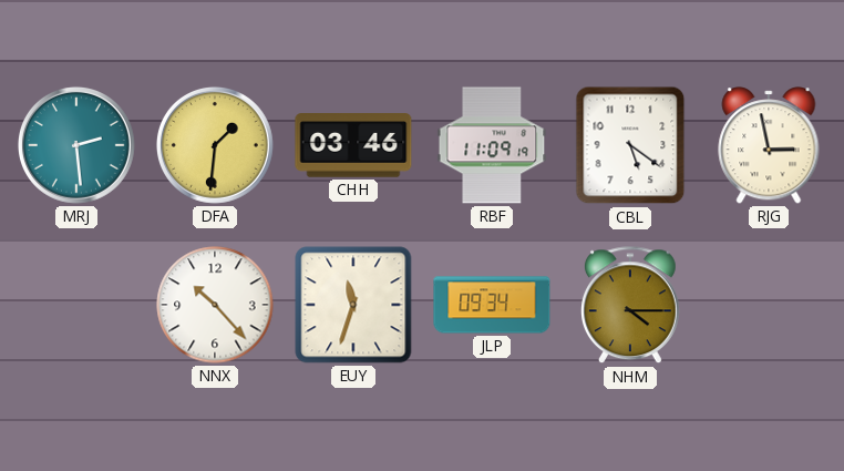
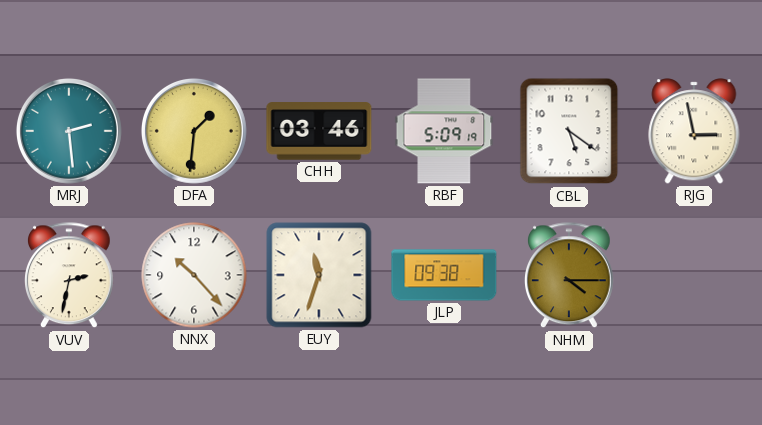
RBF: 11:09 -> 5:09 (444, 131)
VUV: none -> 2:32 (70, 276)
JLP: 09:34 -> 09:38 (444, 275)
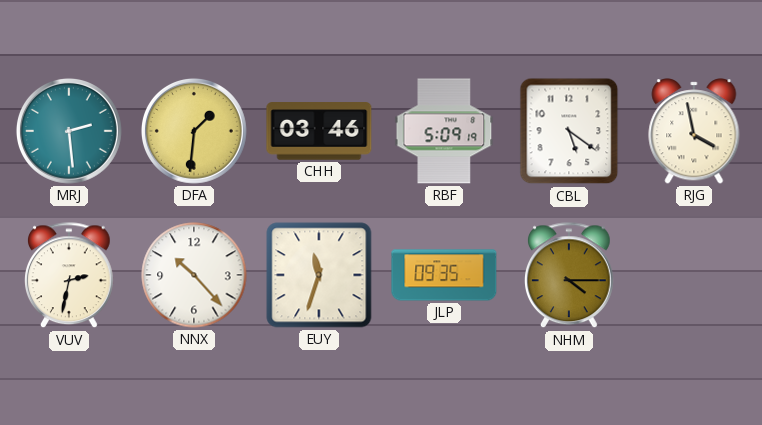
RJG: 2:58 -> 3:58 (694, 131)
JLP: 09:38 -> 09:35 (444, 275)
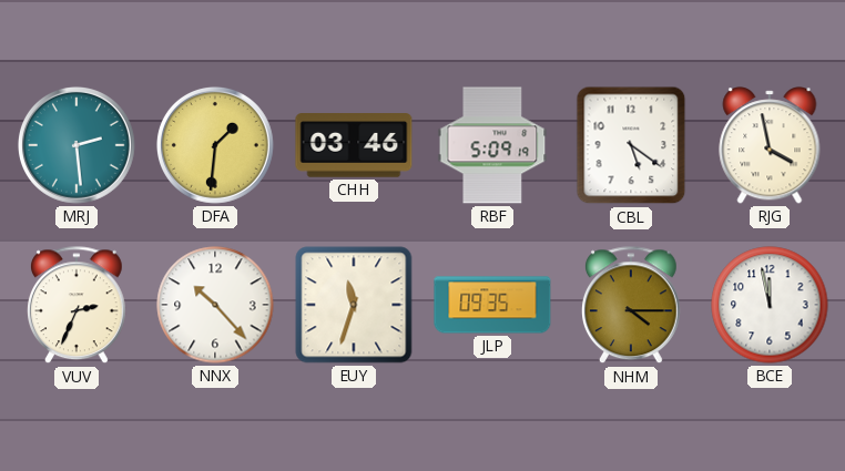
VUV: 2:32 -> 2:34 (78, 306)
BCE: none -> 11:58 (770, 305)
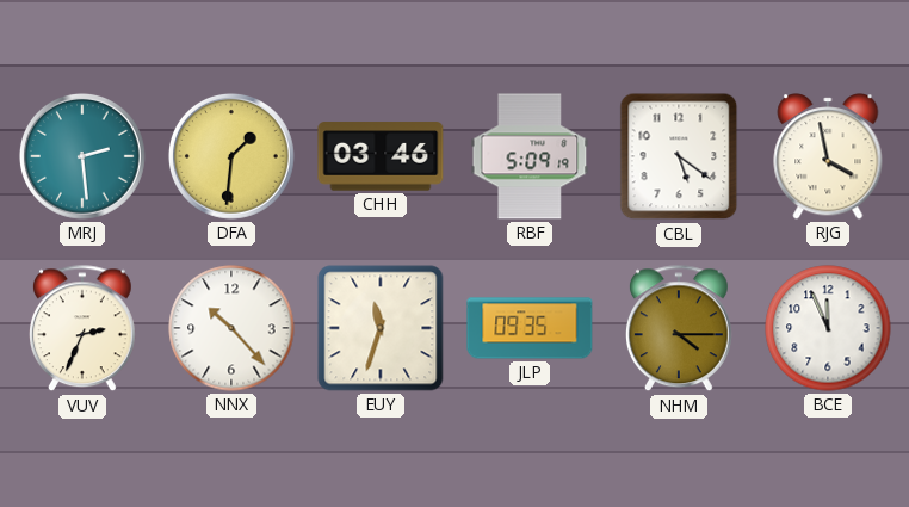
BCE: 11:58 -> 11:56 (828, 328)
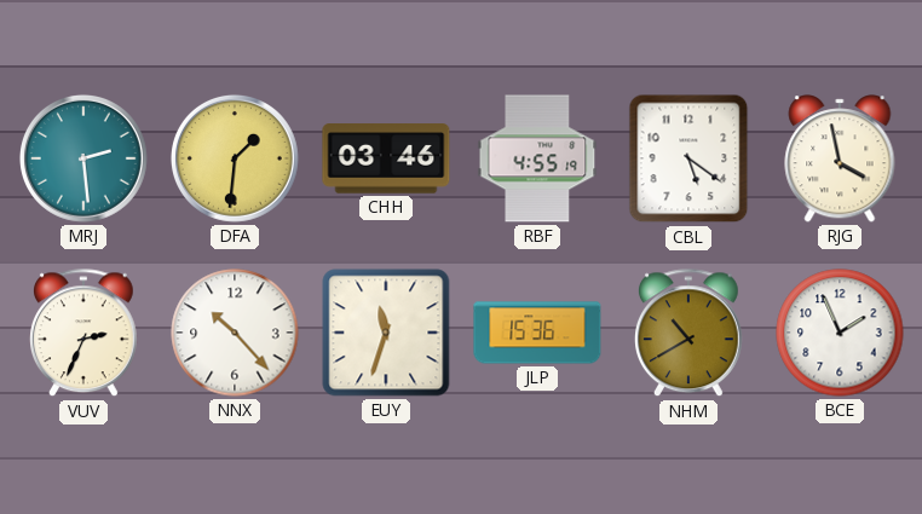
RBF: 5:09 -> 4:55 (537, 158)
JLP: 09:35 -> 15:36 (537, 333)
NHM: 4:15 -> 10:40 (690, 334)
BCE: 11:56 -> 1:56 (840, 333)
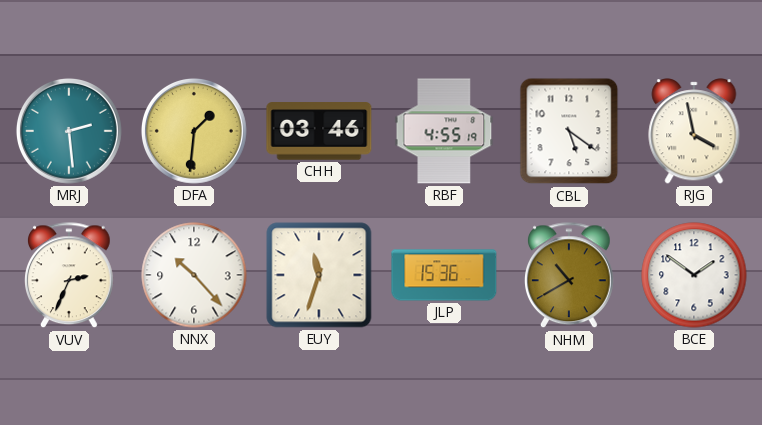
BCE: 1:56 -> 1:51 (694, 275)
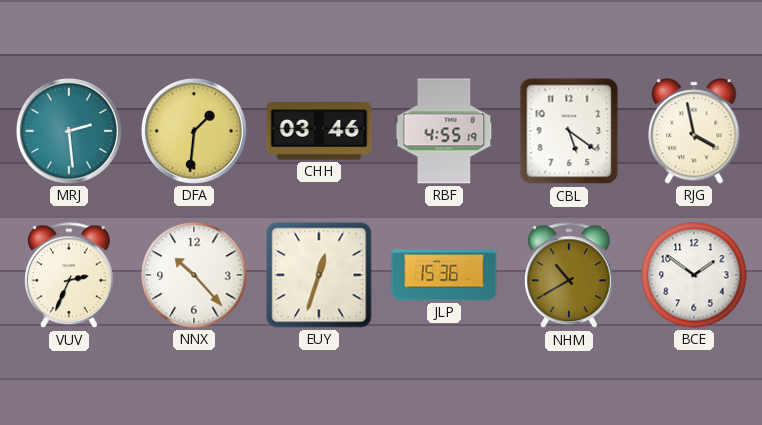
EUY: 11:33 -> 12:33 (319, 275)
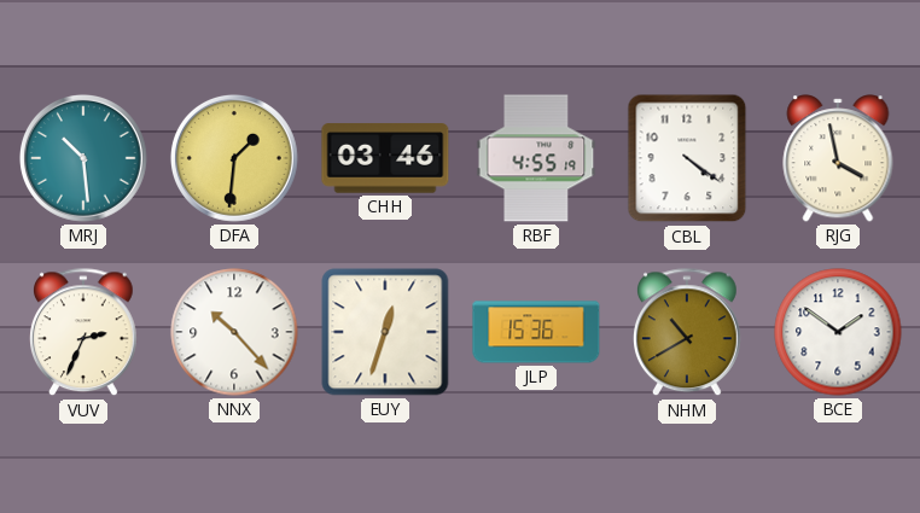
MRJ: 2:29 -> 10:29 (83, 158)
CBL: 5:21 -> 4:21 (687, 158)
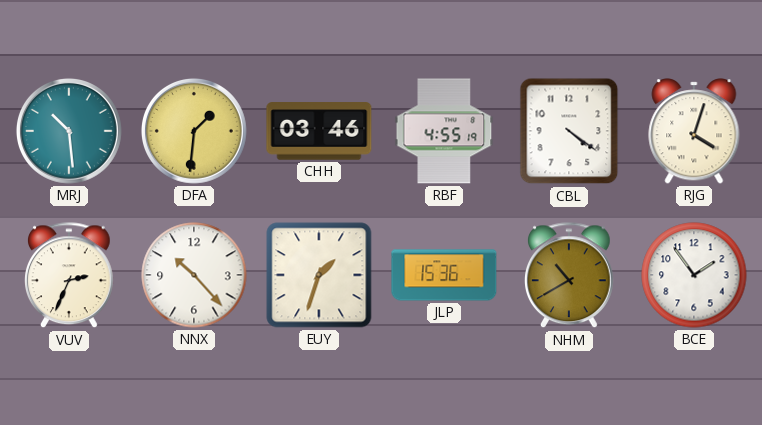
RJG: 3:58 -> 4:03 (694, 131)
EUY: 12:33 -> 1:33 (319, 275)
BCE: 1:51 -> 1:54 (694, 275)
